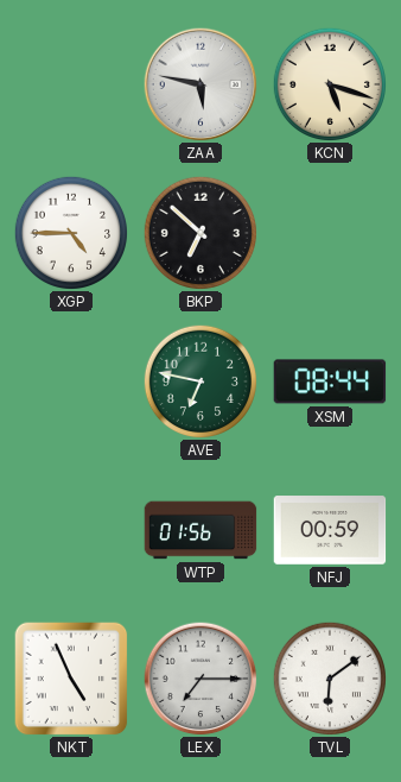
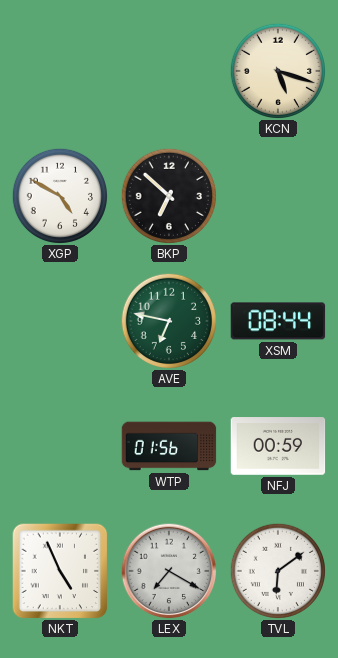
ZAA: 5:47 -> none (200, 84)
XGP: 4:45 -> 4:50 (59, 195)
LEX: 7:15 -> 7:20 (169, 571)
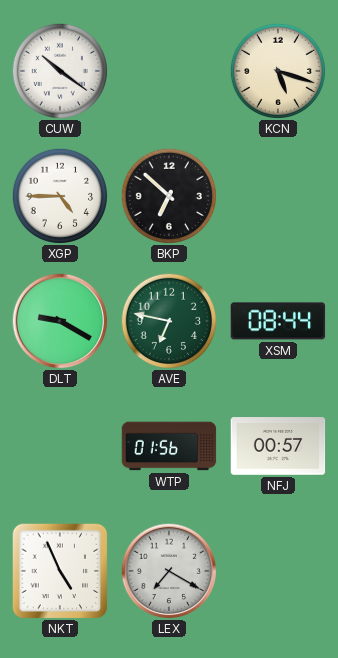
CUW: none -> 10:21 (59, 70)
XGP: 4:50 -> 4:45 (59, 195)
DLT: none -> 9:20 (60, 321)
NFJ: 00:59 -> 00:57 (278, 446)
TVL: 6:09 -> none (277, 570)
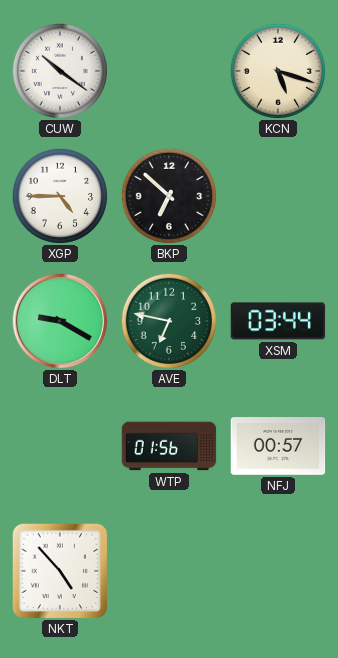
XSM: 08:44 -> 03:44 (278, 321)
NKT: 4:56 -> 4:53 (60, 571)
LEX: 7:20 -> none (169, 571)
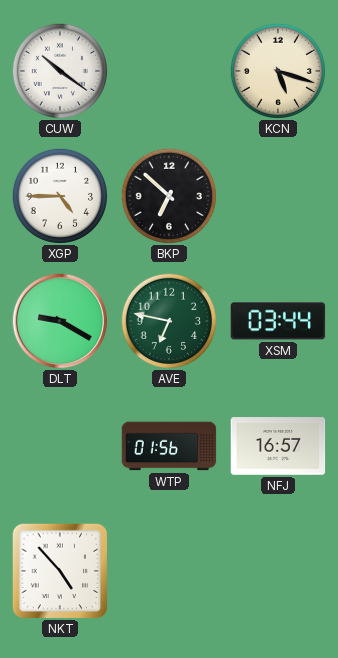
NFJ: 00:57 -> 16:57 (278, 446)
